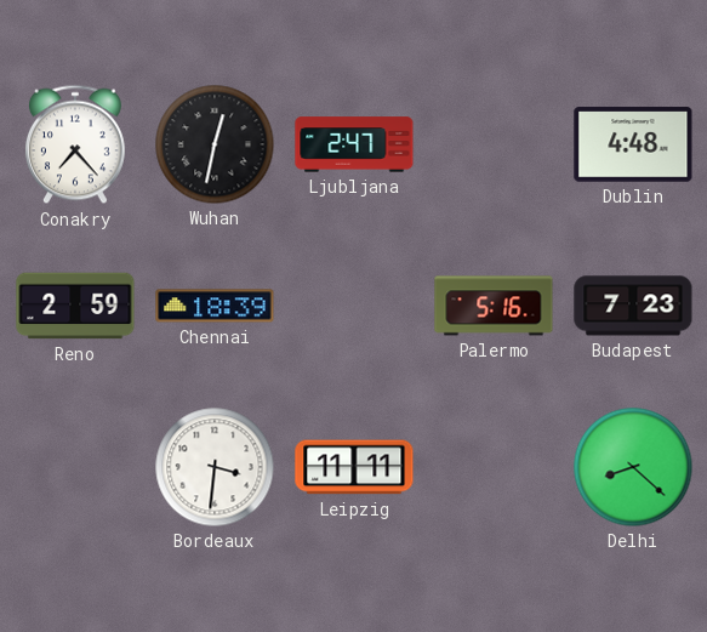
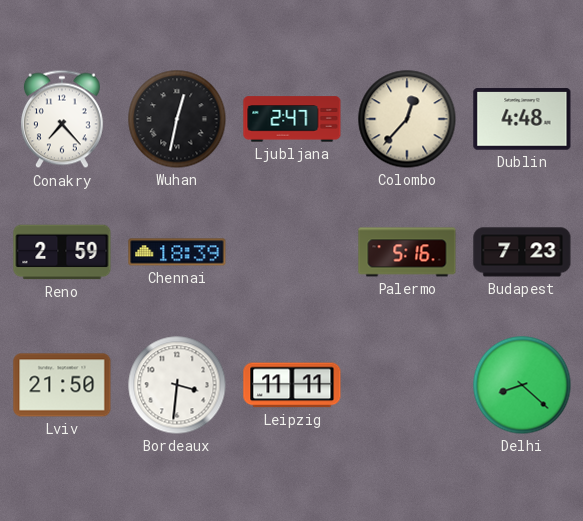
Colombo: none -> 12:37 (407, 119)
Lviv: none -> 21:50 (62, 385)
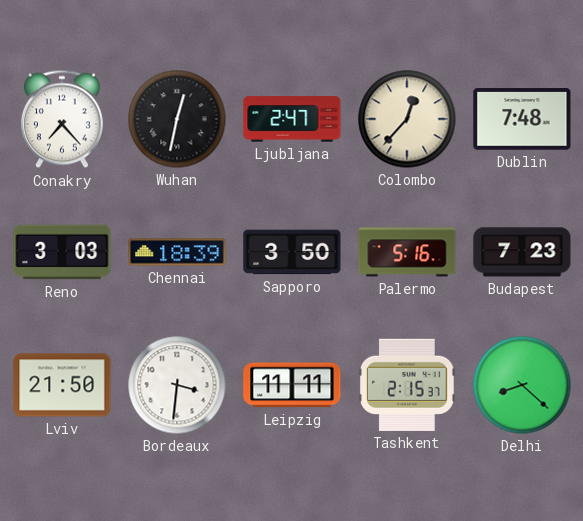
Dublin: 4:48 -> 7:48 (522, 119)
Reno: 2:59 -> 3:03 (62, 252)
Sapporo: none -> 3:50 (292, 252)
Tashkent: none -> 2:15 (408, 385)
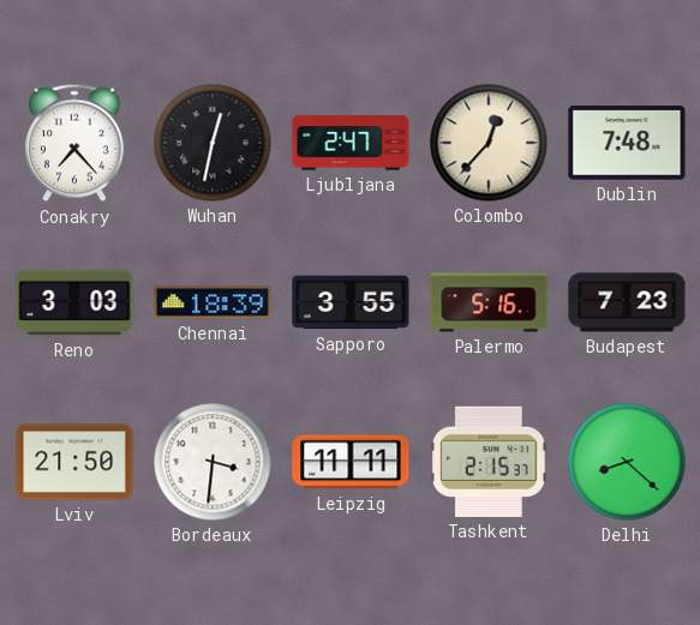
Sapporo: 3:50 -> 3:55 (351, 302)
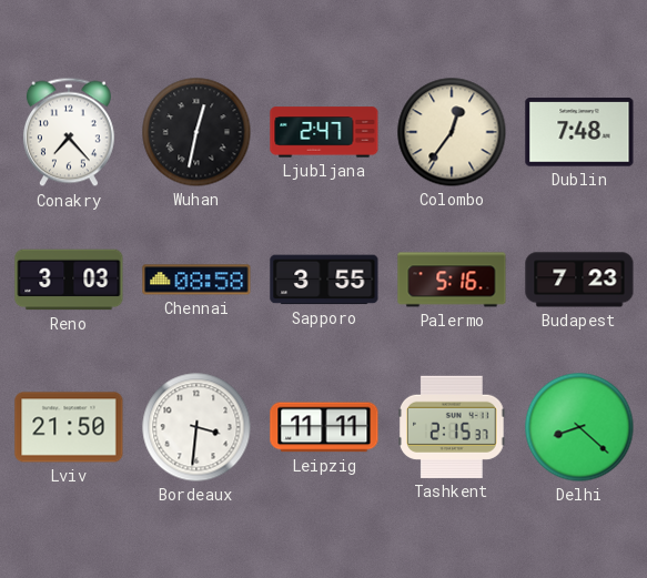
Colombo: 12:37 -> 12:36 (452, 132)
Chennai: 18:39 -> 08:58 (196, 280)
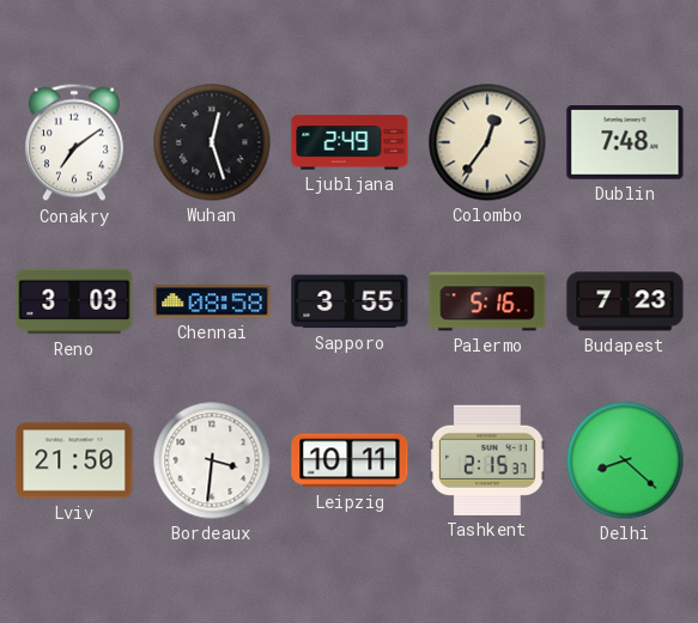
Conakry: 7:23 -> 7:09 (74, 142)
Wuhan: 12:32 -> 12:27 (212, 142)
Ljubljana: 2:47 -> 2:49 (350, 142)
Leipzig: 11:11 -> 10:11 (350, 460)
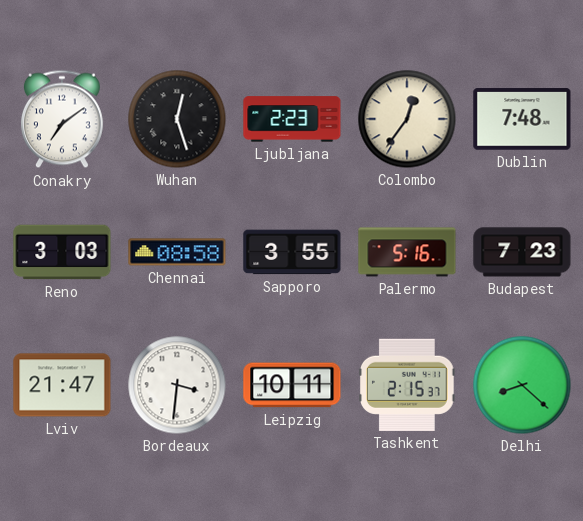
Ljubljana: 2:49 -> 2:23 (292, 119)
Lviv: 21:50 -> 21:47 (62, 385)
